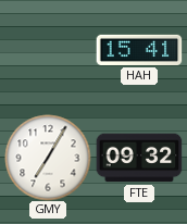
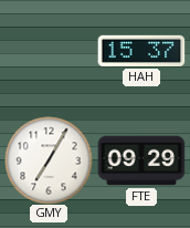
HAH: 15:41 -> 15:37 (141, 51)
FTE: 09:32 -> 09:29 (141, 160)
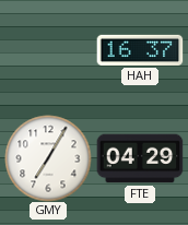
HAH: 15:37 -> 16:37 (140, 50)
FTE: 09:29 -> 04:29 (140, 158)
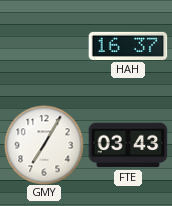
FTE: 04:29 -> 03:43 (128, 145)
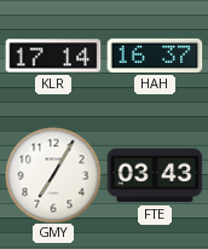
KLR: none -> 17:14 (53, 56)
